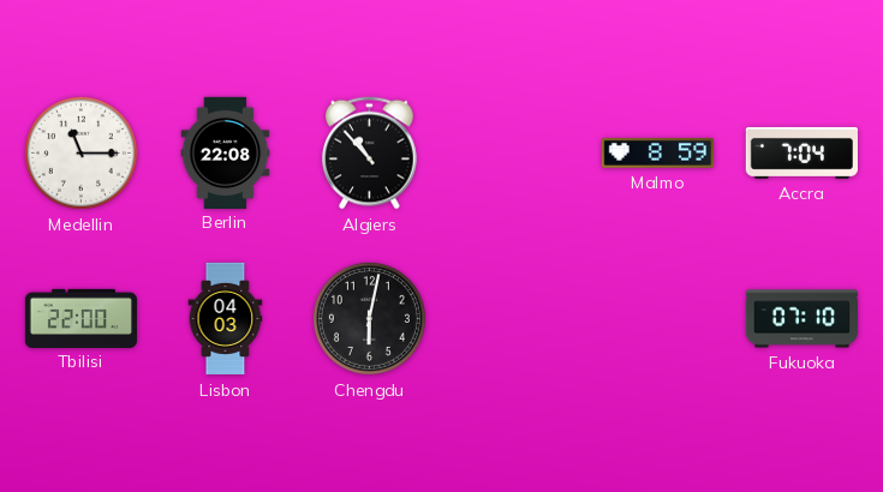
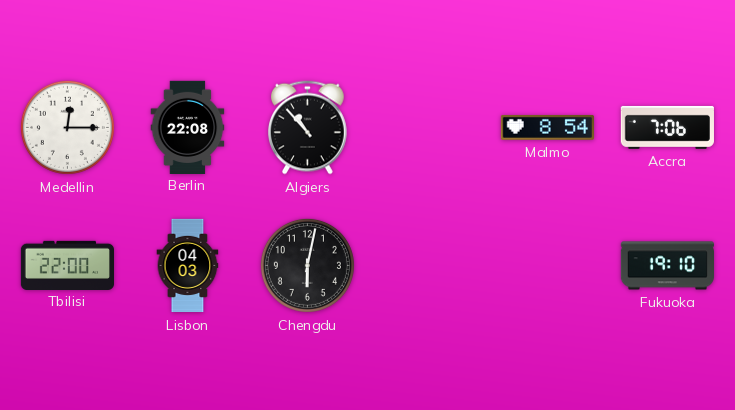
Medellin: 11:15 -> 12:15 (67, 127)
Malmo: 8:59 -> 8:54 (547, 127)
Accra: 7:04 -> 7:06 (667, 127)
Fukuoka: 07:10 -> 19:10 (667, 266)
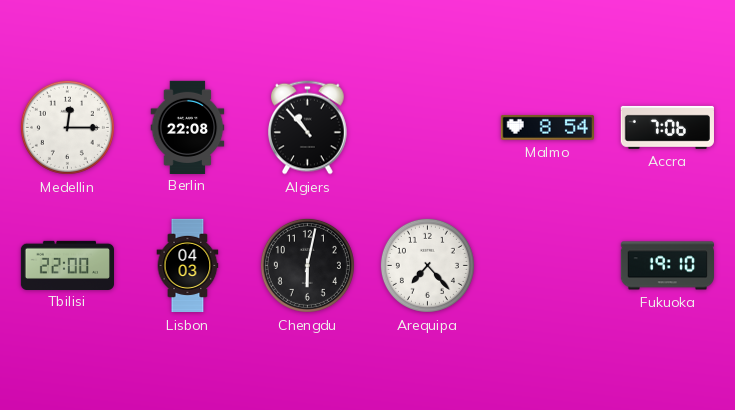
Arequipa: none -> 7:23 (427, 265)
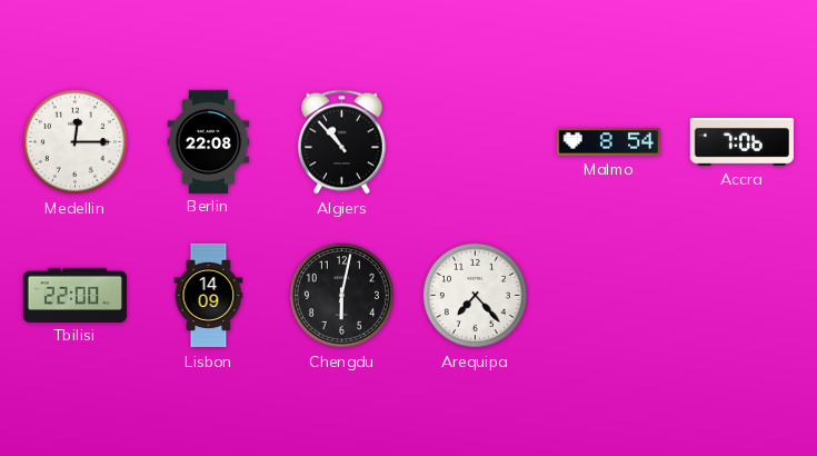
Lisbon: 04:03 -> 14:09 (209, 296)
Fukuoka: 19:10 -> none (667, 266)
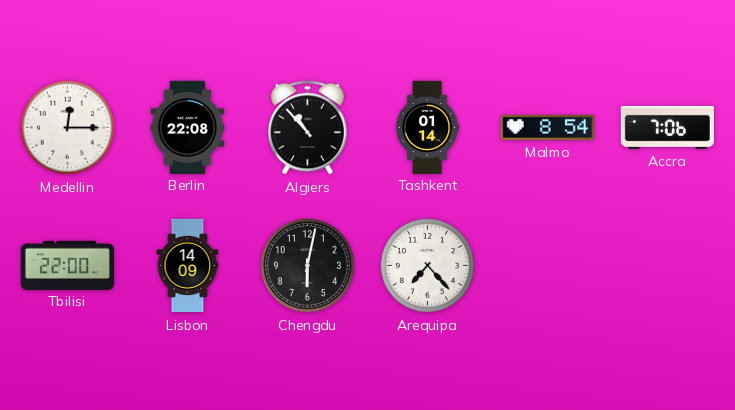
Tashkent: none -> 01:14 (428, 127)
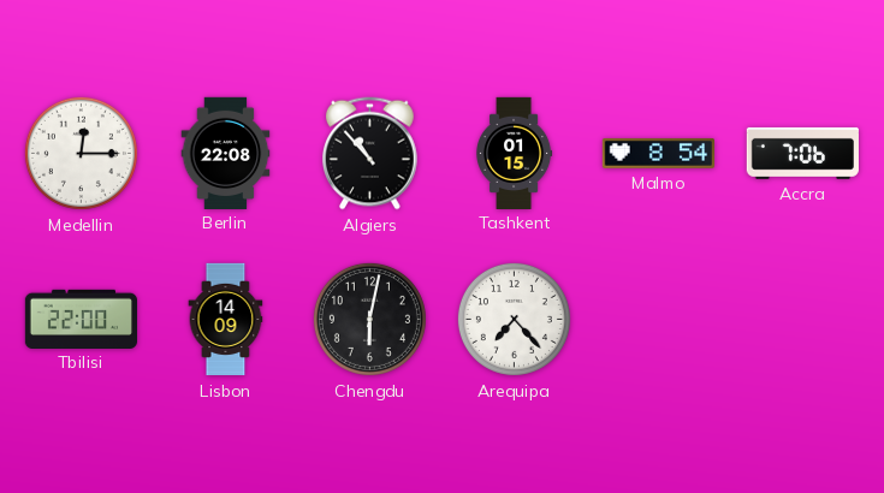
Tashkent: 01:14 -> 01:15 (515, 153)
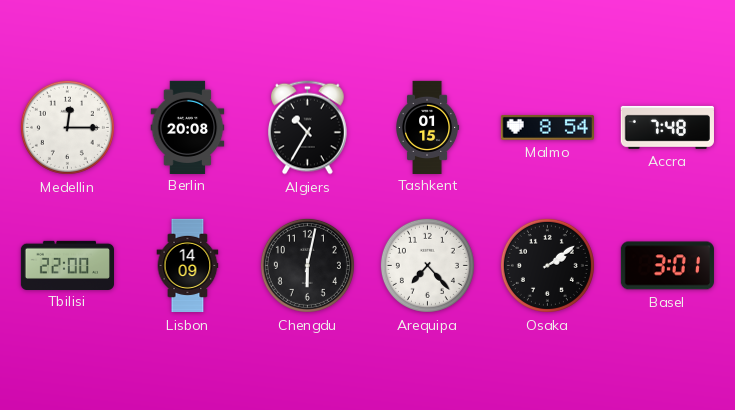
Berlin: 22:08 -> 20:08 (188, 127)
Algiers: 10:53 -> 10:35 (308, 128)
Accra: 7:06 -> 7:48 (667, 127)
Osaka: none -> 2:09 (547, 265)
Basel: none -> 3:01 (667, 266)
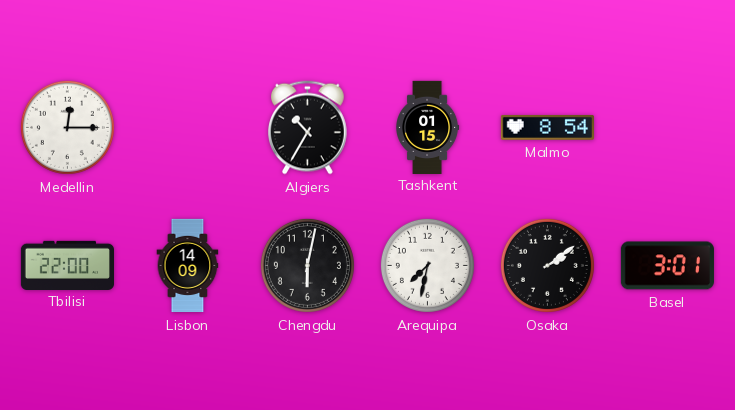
Berlin: 20:08 -> none (188, 127)
Accra: 7:48 -> none (667, 127)
Arequipa: 7:23 -> 7:32 (427, 265)
